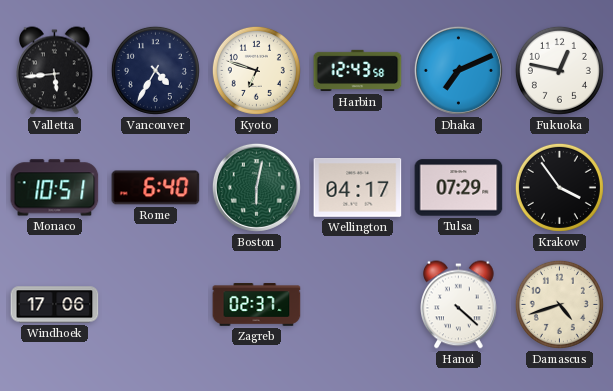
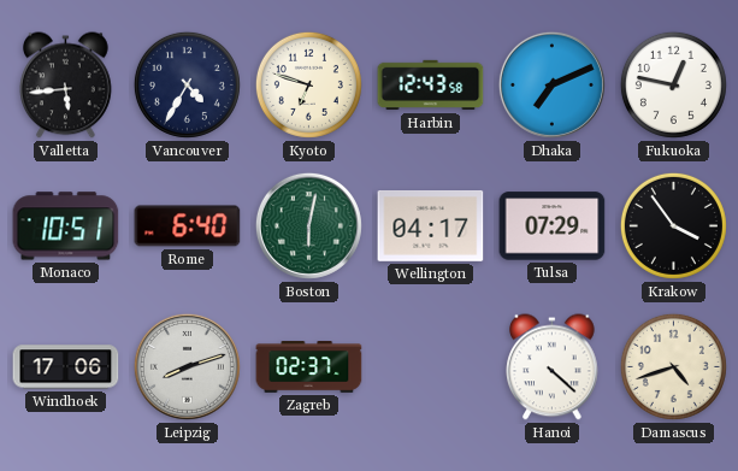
Leipzig: none -> 8:12 (187, 366)
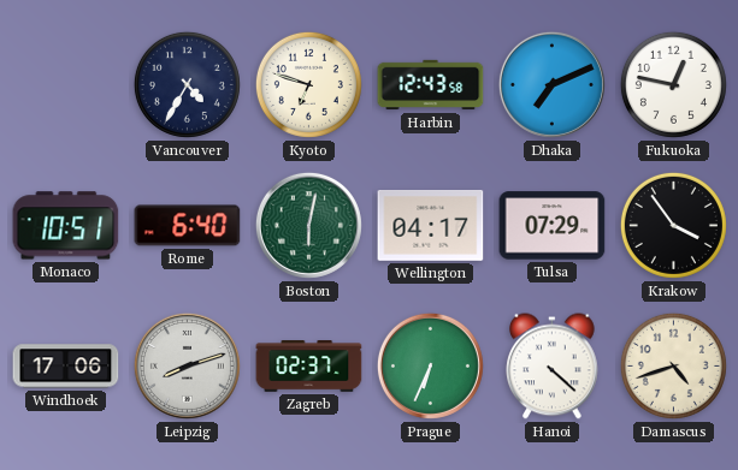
Valletta: 5:44 -> none (66, 86)
Prague: none -> 6:34 (430, 365)
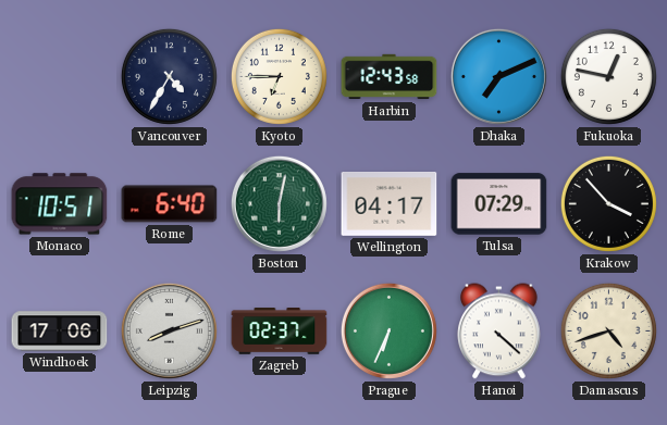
Kyoto: 6:48 -> 6:45 (279, 76)
Krakow: 3:54 -> 3:53 (608, 203)
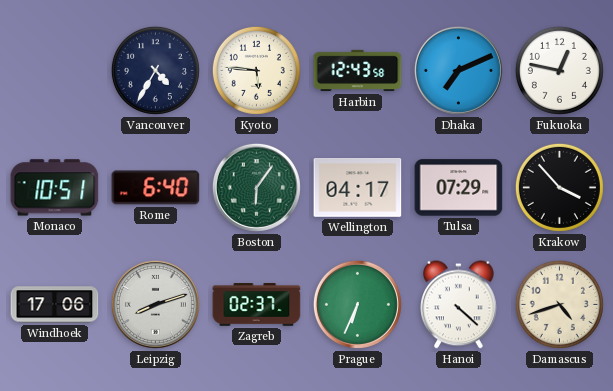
Kyoto: 6:45 -> 5:46 (256, 70)
Boston: 6:02 -> 6:06 (256, 187)
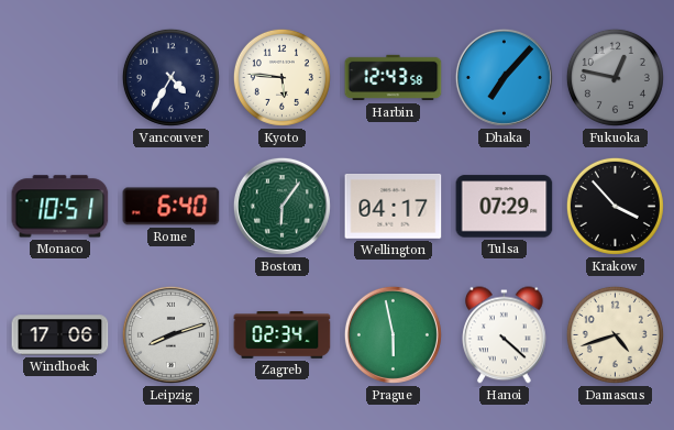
Dhaka: 7:11 -> 7:07 (504, 77)
Fukuoka dial: white -> grey (615, 77)
Zagreb: 02:37 -> 02:34 (283, 335)
Prague: 6:34 -> 5:58 (393, 334)
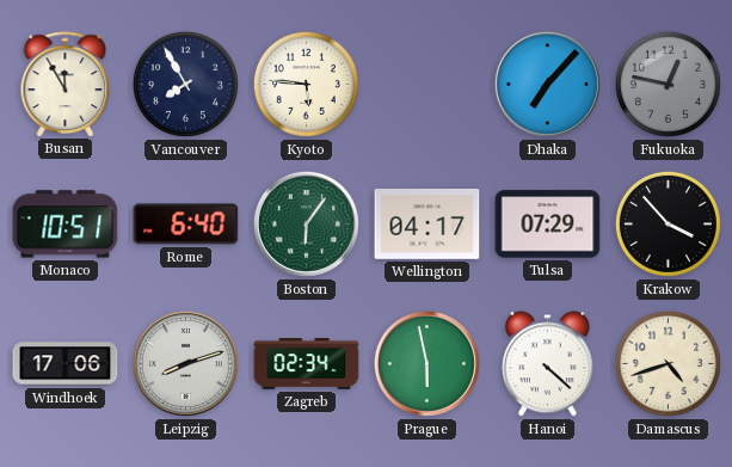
Busan: none -> 11:55 (66, 84)
Vancouver: 4:35 -> 7:55 (185, 84)
Harbin: 12:43 -> none (394, 78)
